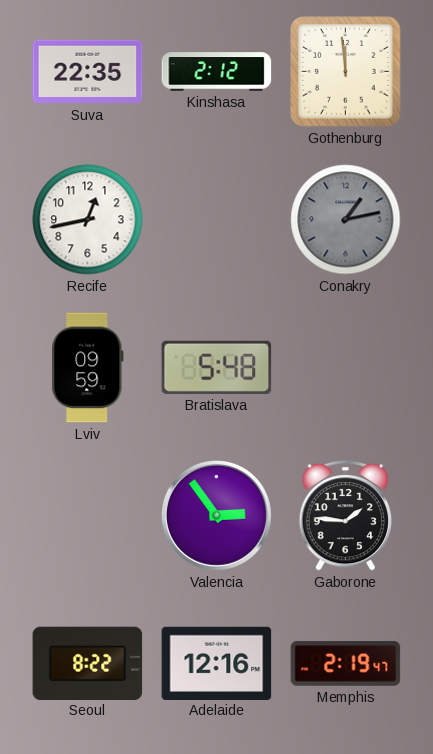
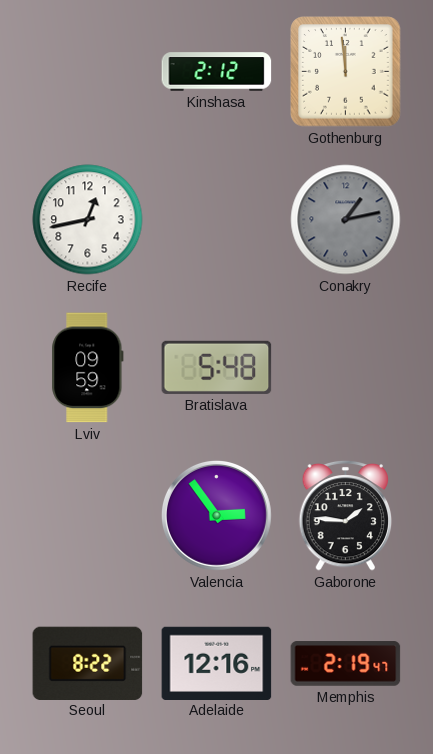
Suva: 22:35 -> none (88, 72)
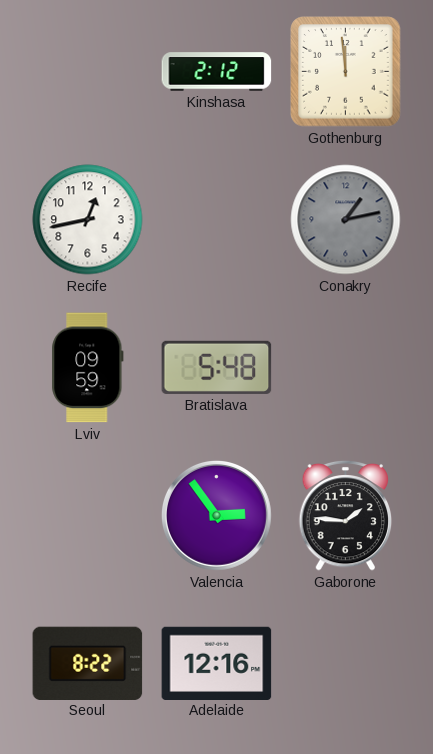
Memphis: 2:19 -> none (346, 664)
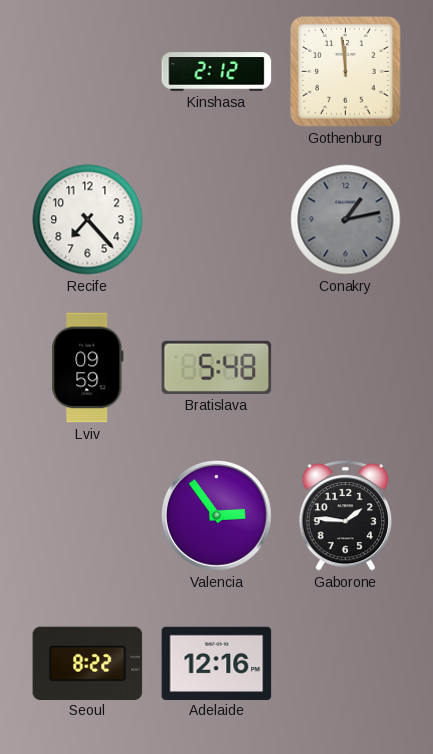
Recife: 12:43 -> 7:23 (88, 220)
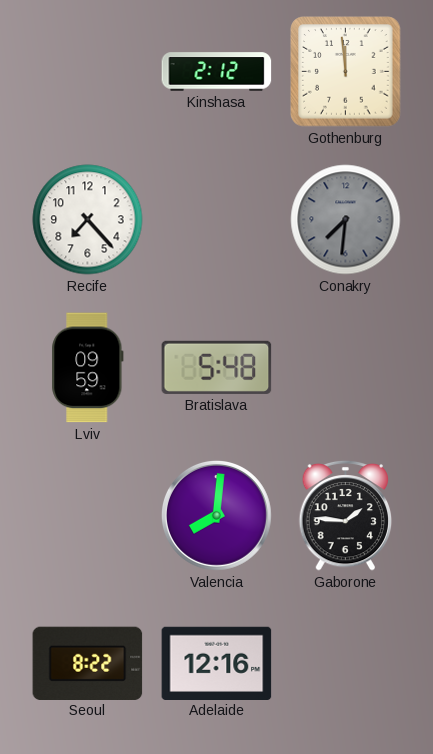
Conakry: 1:13 -> 7:31 (346, 220)
Valencia: 2:54 -> 8:01 (217, 516)
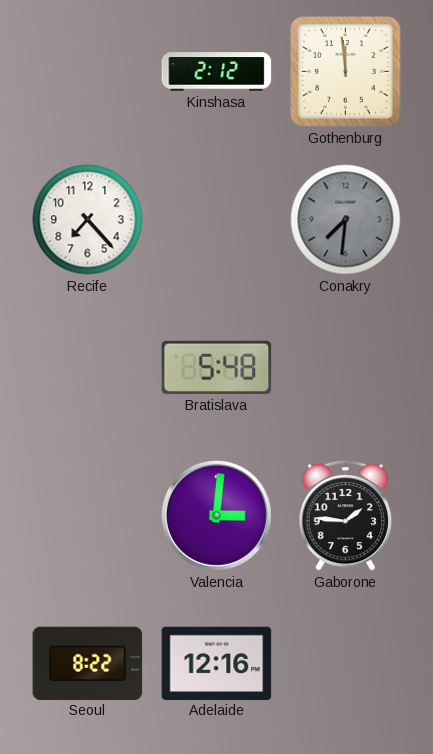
Lviv: 09:59 -> none (88, 368)
Valencia: 8:01 -> 3:01 (217, 516)
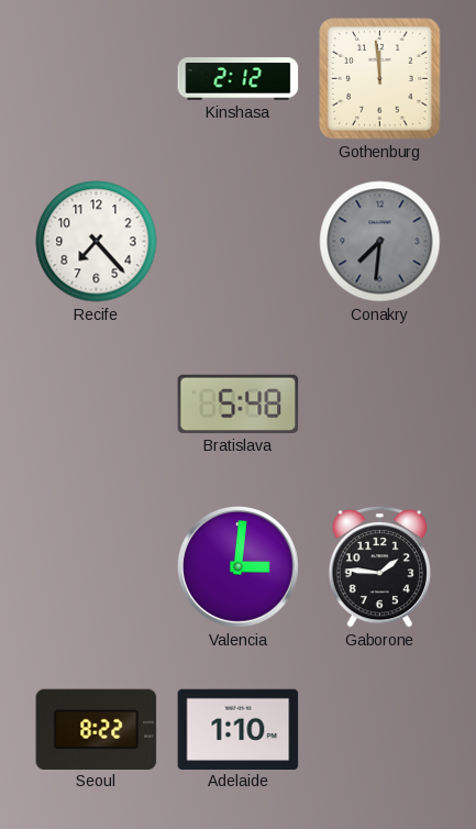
Adelaide: 12:16 -> 1:10 (239, 729)
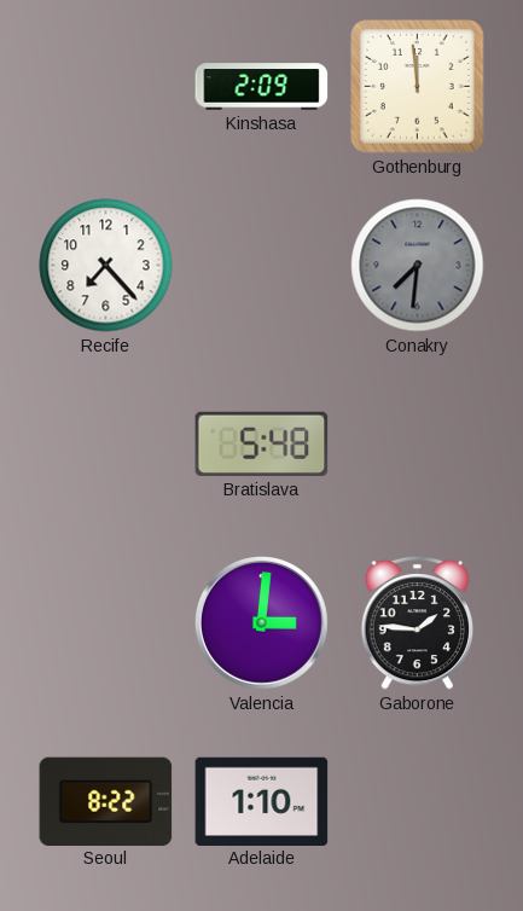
Kinshasa: 2:12 -> 2:09 (262, 87)
